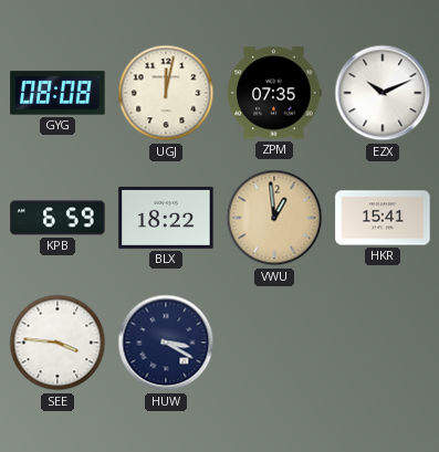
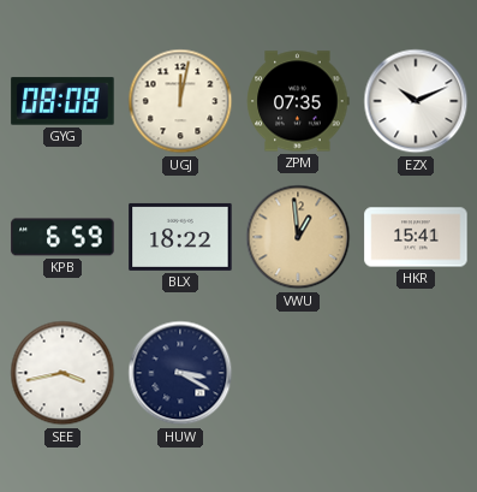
SEE: 3:46 -> 3:43 (62, 373)
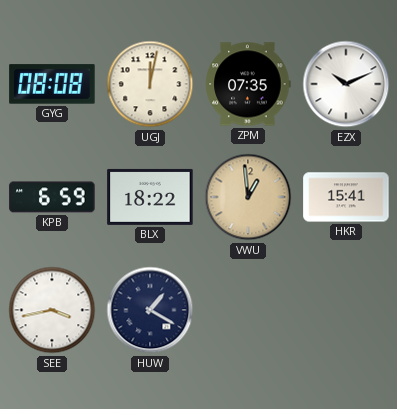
HUW: 3:20 -> 1:20 (150, 310)
